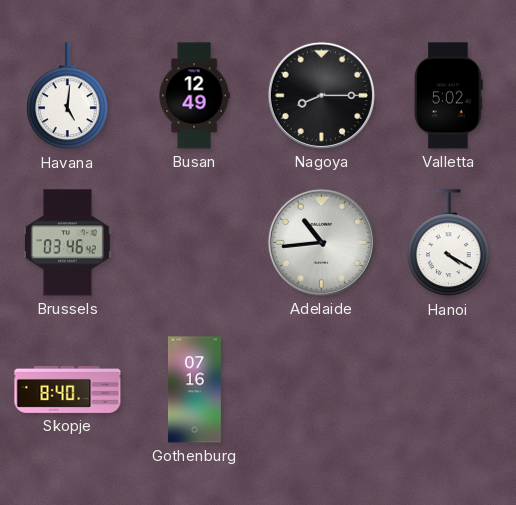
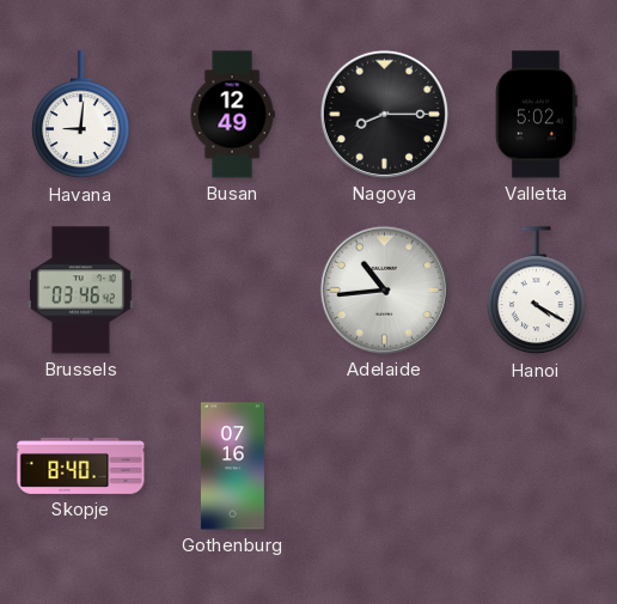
Havana: 5:01 -> 9:01 (81, 115)
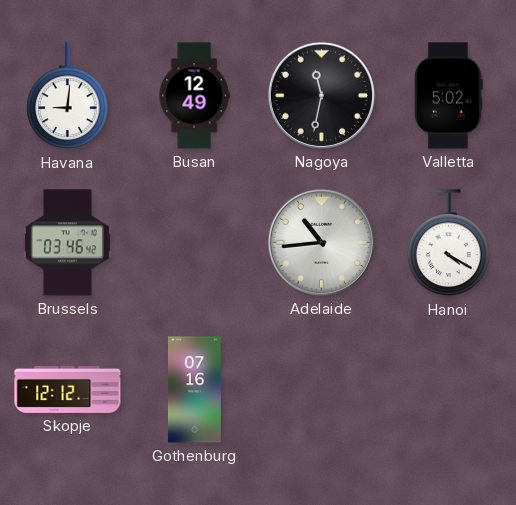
Nagoya: 8:15 -> 11:32 (321, 95)
Skopje: 8:40 -> 12:12 (68, 389)
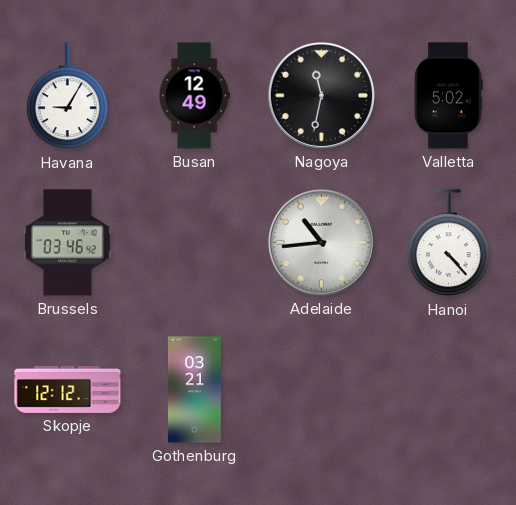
Havana: 9:01 -> 9:05 (68, 96)
Hanoi: 4:20 -> 4:23 (449, 243)
Gothenburg: 07:16 -> 03:21 (194, 390)
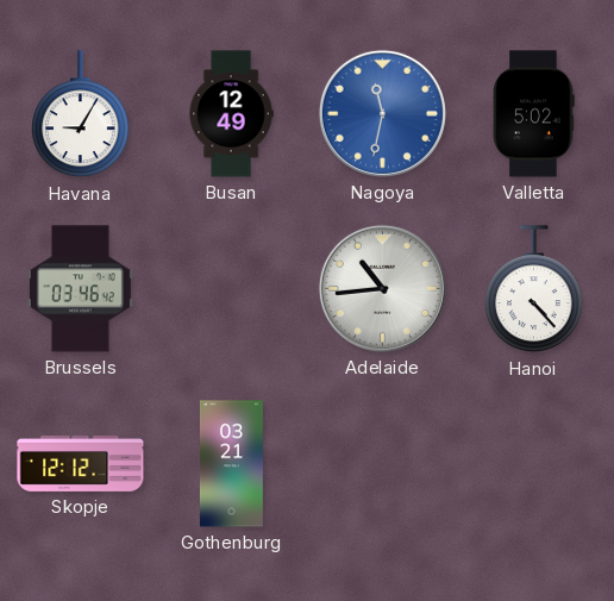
Nagoya dial: black -> blue (382, 113)
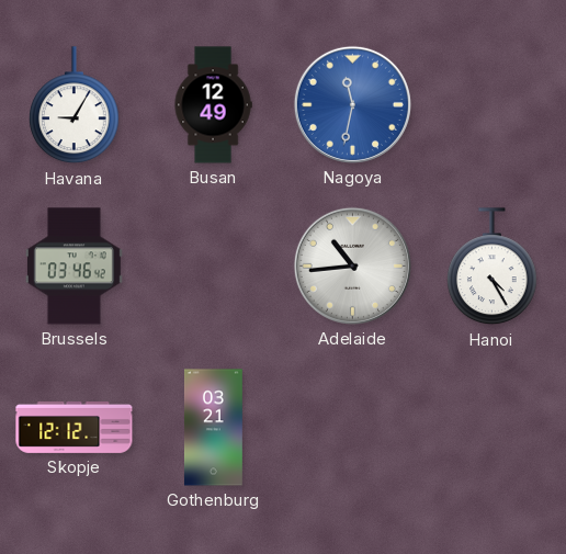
Valletta: 5:02 -> none (534, 114)
Hanoi: 4:23 -> 4:25 (493, 267)
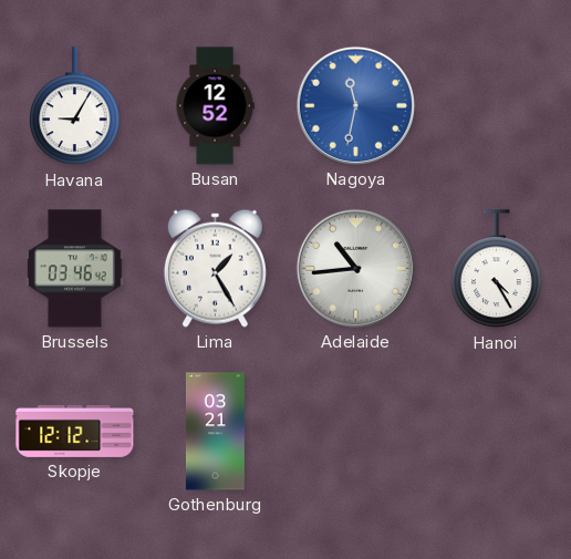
Busan: 12:49 -> 12:52 (215, 106)
Lima: none -> 1:25 (215, 268)
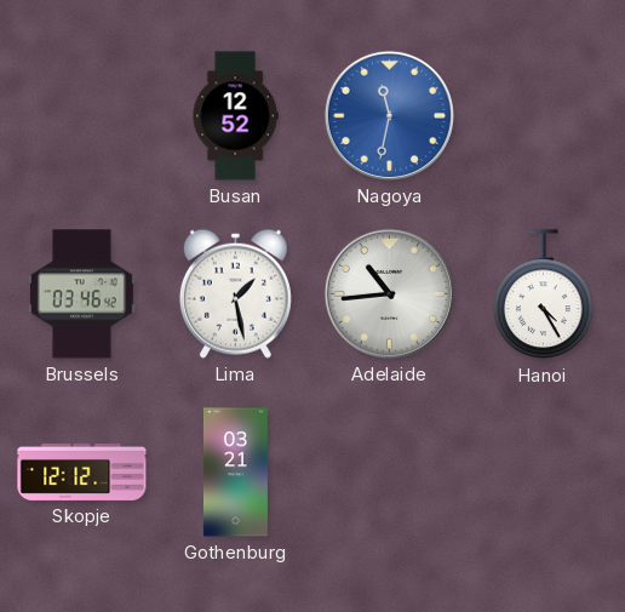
Havana: 9:05 -> none (75, 106)
Lima: 1:25 -> 1:28 (235, 293)
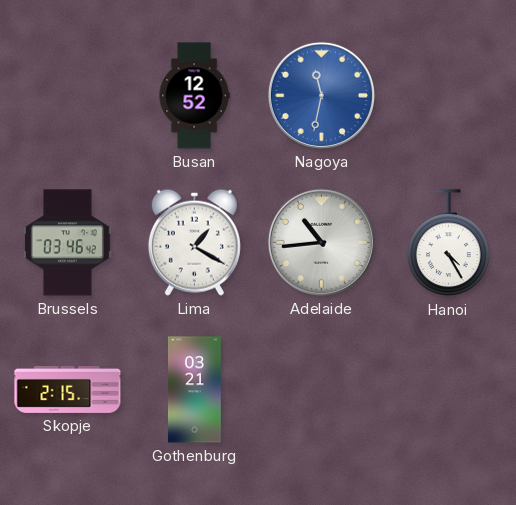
Lima: 1:28 -> 1:20 (194, 242)
Skopje: 12:12 -> 2:15 (68, 389)
